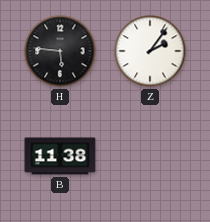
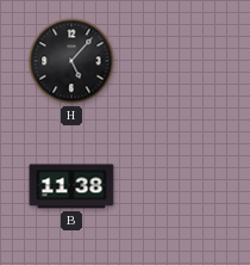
H: 5:46 -> 5:07 (71, 61)
Z: 2:06 -> none (150, 51)
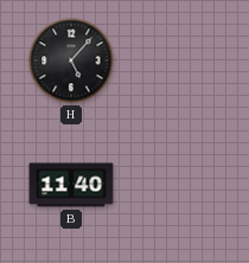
B: 11:38 -> 11:40 (71, 185)
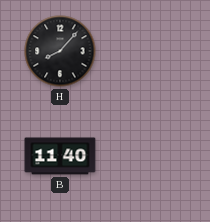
H: 5:07 -> 8:07 (60, 51)
